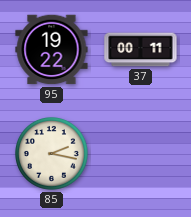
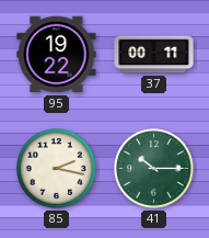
41: none -> 10:15 (154, 169)
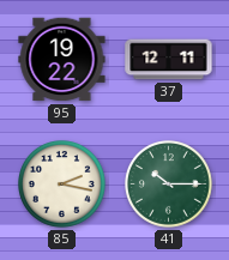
37: 00:11 -> 12:11 (169, 60)
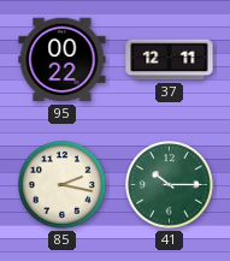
95: 19:22 -> 00:22 (63, 60)
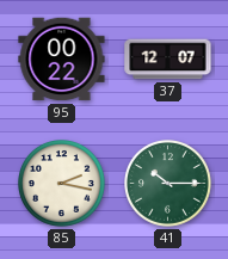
37: 12:11 -> 12:07 (168, 60)
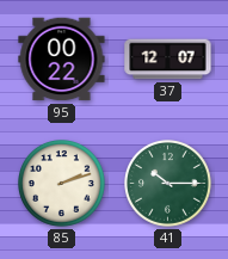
85: 2:17 -> 2:12 (62, 184)
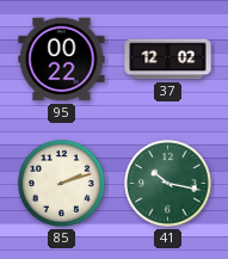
37: 12:07 -> 12:02 (168, 60)
41: 10:15 -> 10:17 (168, 184)
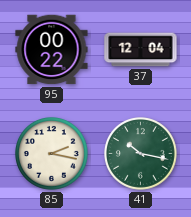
37: 12:02 -> 12:04 (141, 50)
85: 2:12 -> 2:17 (52, 154)
